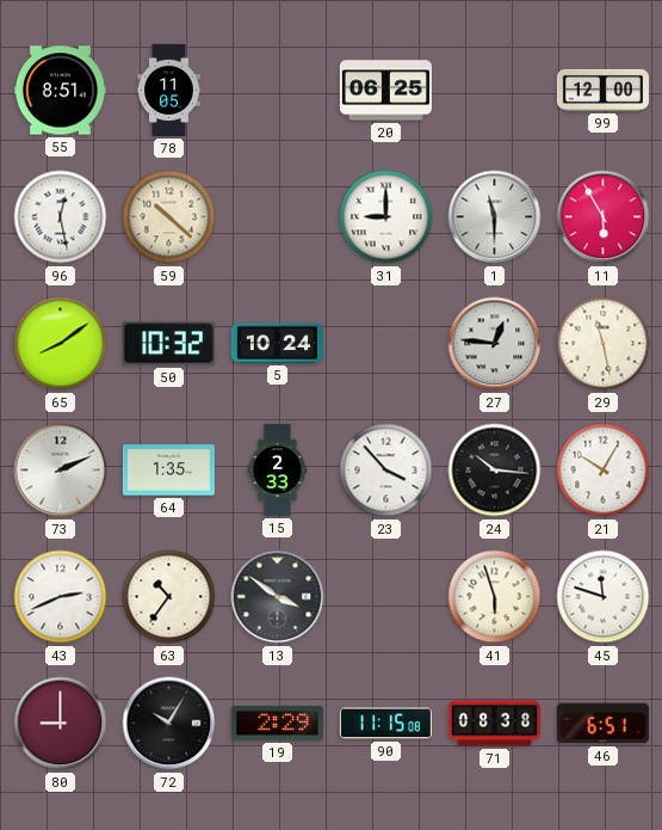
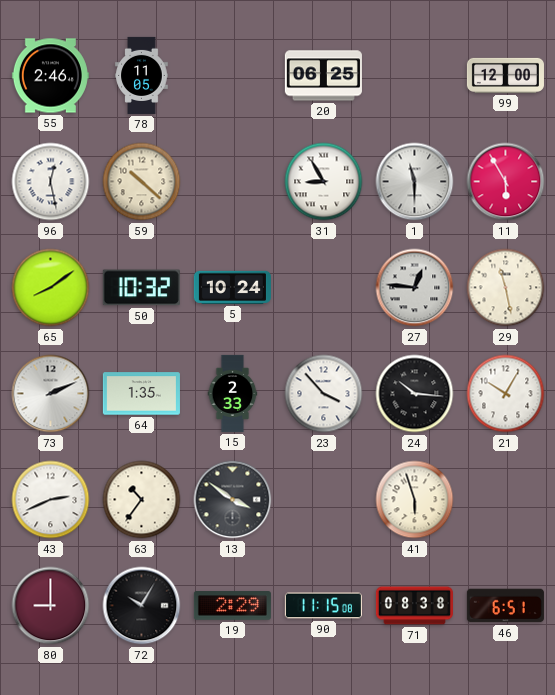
55: 8:51 -> 2:46 (50, 76)
31: 9:00 -> 8:55 (324, 182)
45: 11:48 -> none (604, 597)
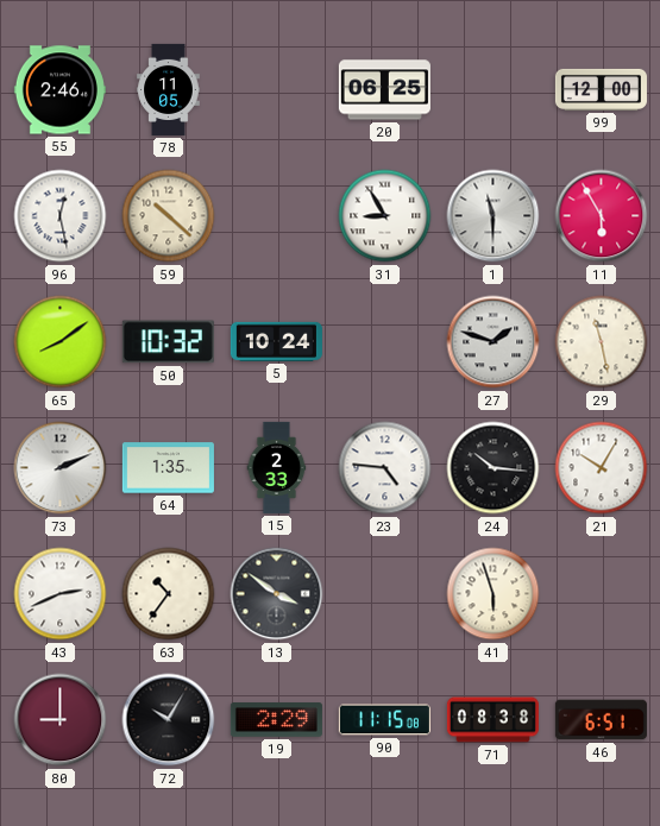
27: 12:46 -> 1:48 (494, 342)
23: 3:53 -> 4:46 (385, 468)
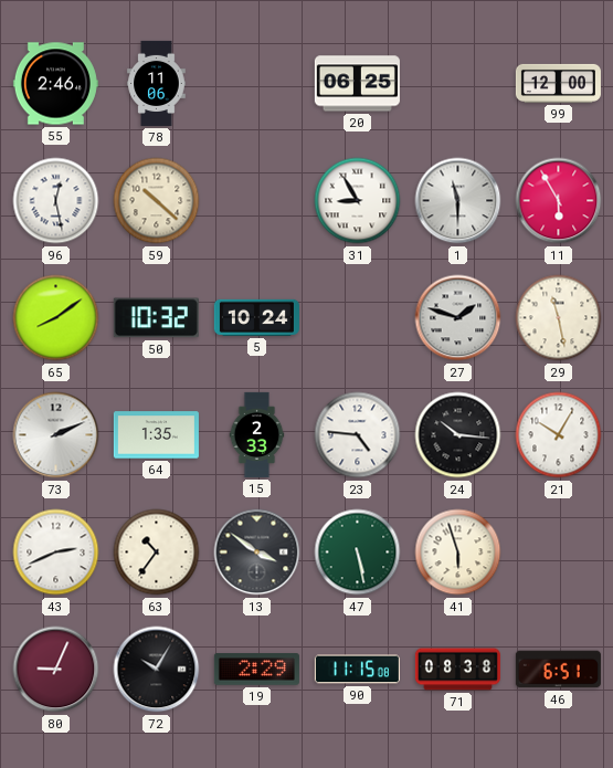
78: 11:05 -> 11:06 (157, 83)
47: none -> 5:28 (358, 553)
80: 9:00 -> 9:04 (56, 670)
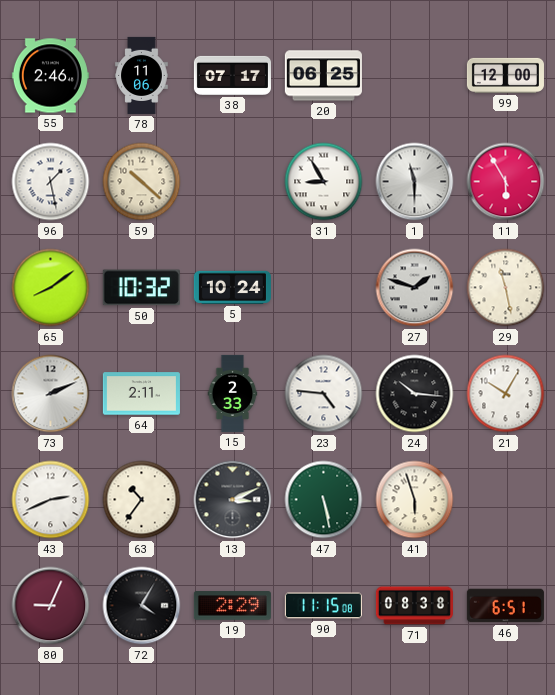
38: none -> 07:17 (232, 75)
96: 12:28 -> 1:28 (51, 182)
64: 1:35 -> 2:11 (141, 394)
13: 3:51 -> 3:11 (233, 500)
72: 10:05 -> 4:05 (142, 606)
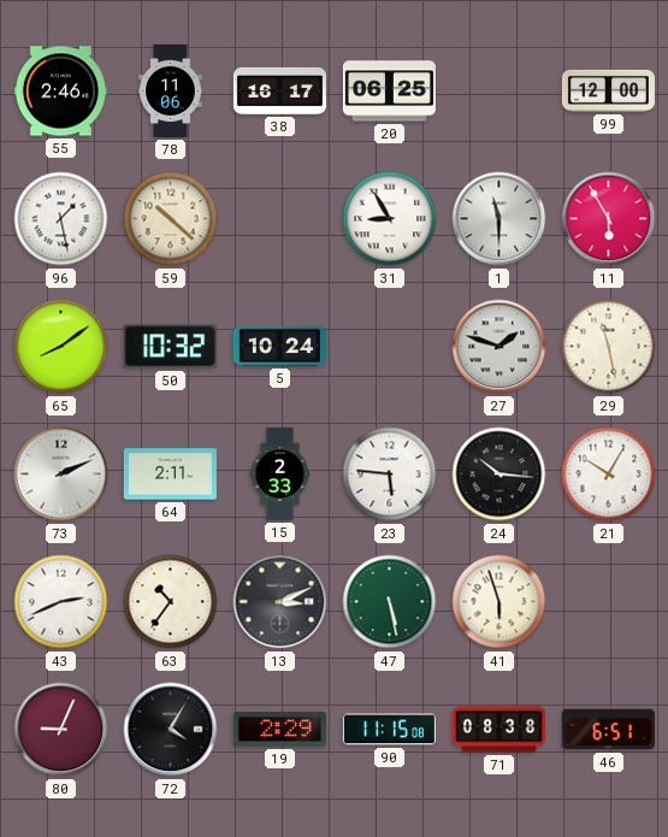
38: 07:17 -> 16:17 (279, 90)
23: 4:46 -> 5:46 (390, 475)
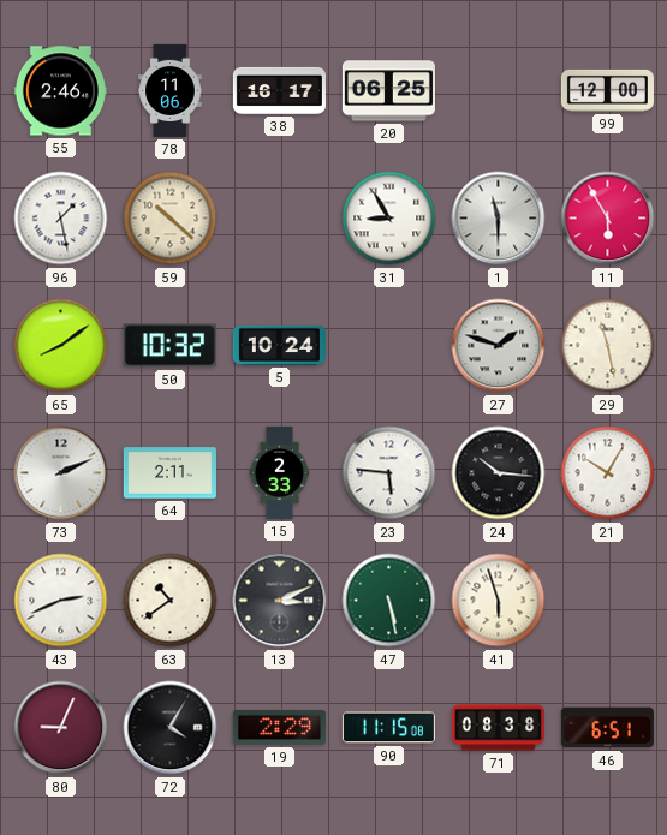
63: 10:36 -> 10:39 (171, 601)
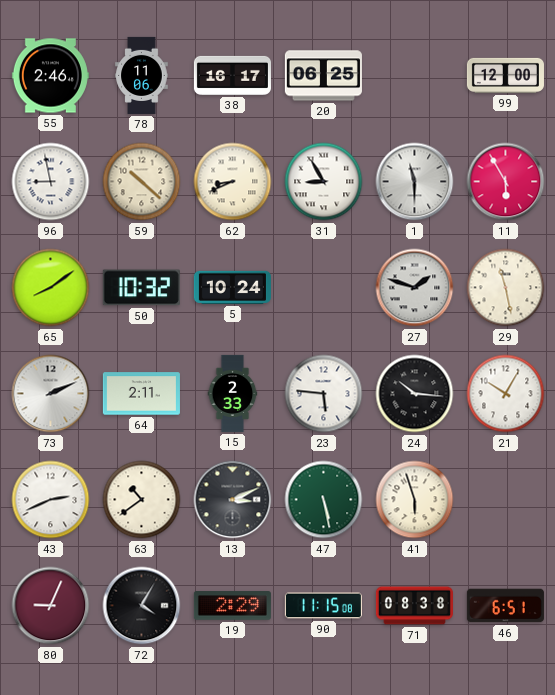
96: 1:28 -> 8:58 (51, 182)
62: none -> 8:41 (233, 182)
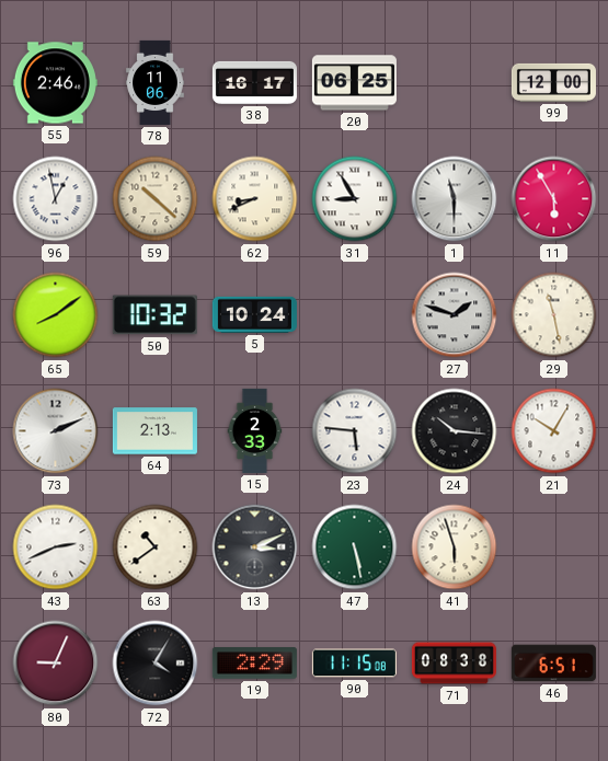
96: 8:58 -> 12:58 (56, 199)
64: 2:11 -> 2:13 (154, 431)
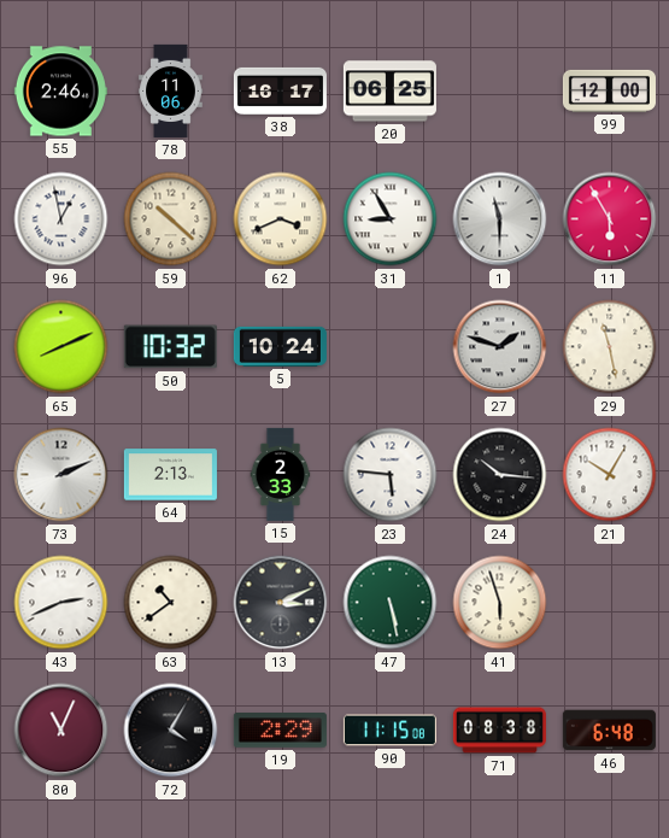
62: 8:41 -> 3:41 (281, 219)
65: 8:09 -> 8:11 (61, 347)
80: 9:04 -> 11:04 (61, 731)
46: 6:51 -> 6:48 (609, 731)
